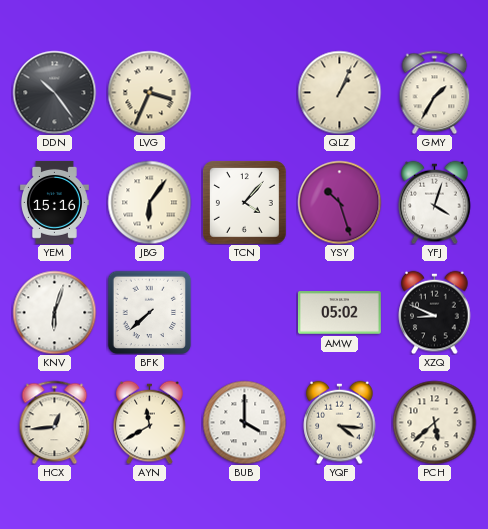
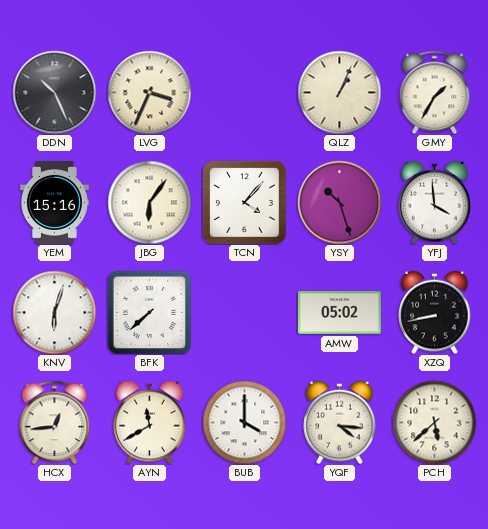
DDN: 10:24 -> 10:26 (54, 92)
YFJ: 4:03 -> 3:59 (435, 202)
XZQ: 8:49 -> 8:43 (435, 312)
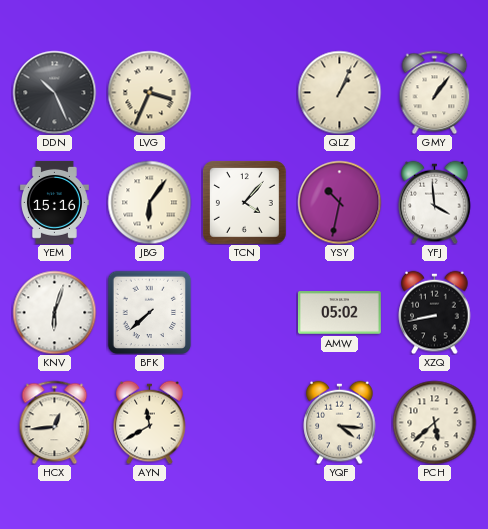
GMY: 1:35 -> 1:06 (435, 92)
YSY: 10:27 -> 10:32 (339, 202)
BUB: 4:00 -> none (244, 422)
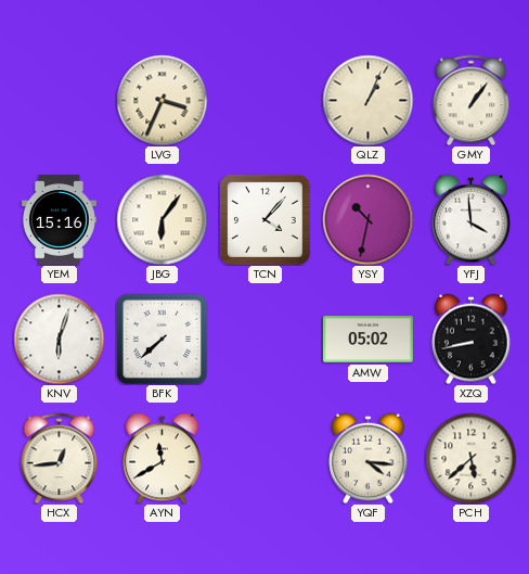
DDN: 10:26 -> none (54, 92)
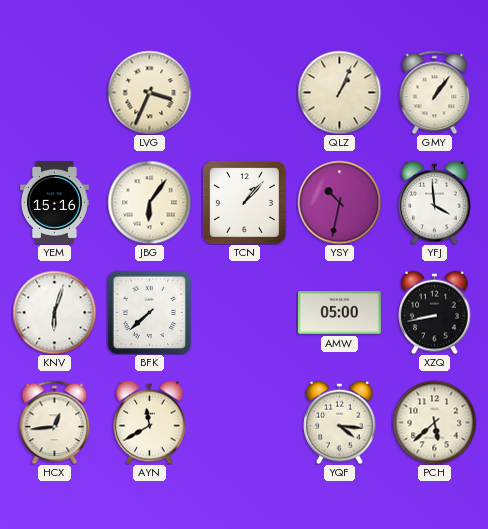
TCN: 4:07 -> 1:07 (244, 202)
AMW: 05:02 -> 05:00 (339, 313)
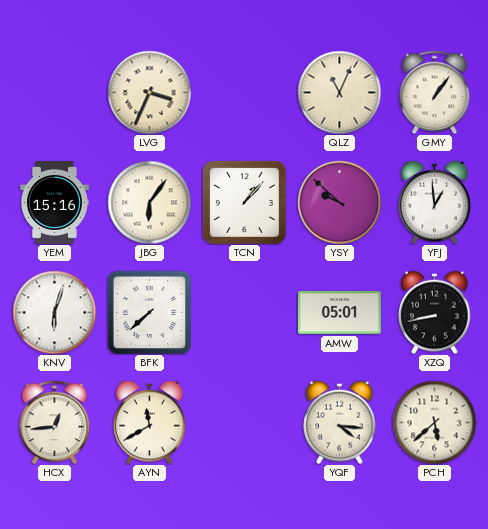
QLZ: 1:04 -> 11:04 (339, 92)
YSY: 10:32 -> 9:52 (339, 202)
YFJ: 3:59 -> 12:59 (435, 202)
AMW: 05:00 -> 05:01 (339, 313)
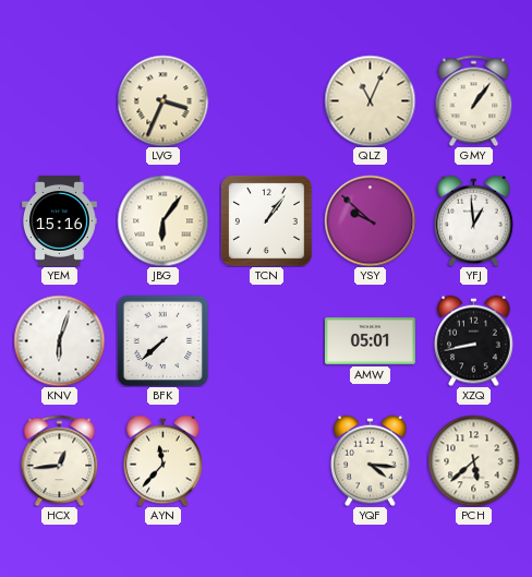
TCN: 1:07 -> 1:06 (266, 220)
AYN: 11:40 -> 11:37 (164, 460)
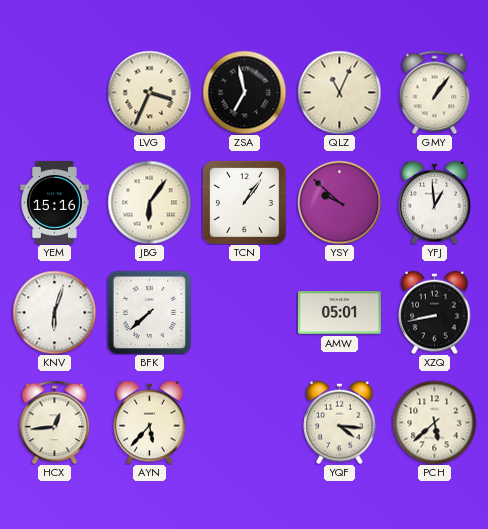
ZSA: none -> 6:58 (244, 92)
AYN: 11:37 -> 5:37 (150, 422)
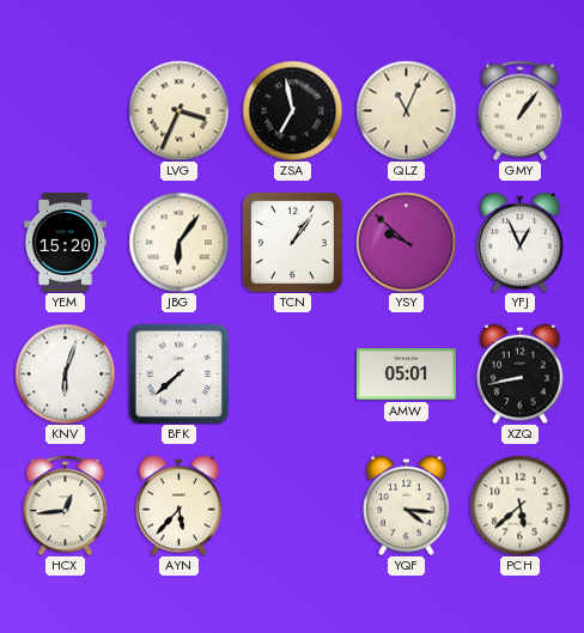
YEM: 15:16 -> 15:20 (65, 242)
YFJ: 12:59 -> 12:56 (521, 242)
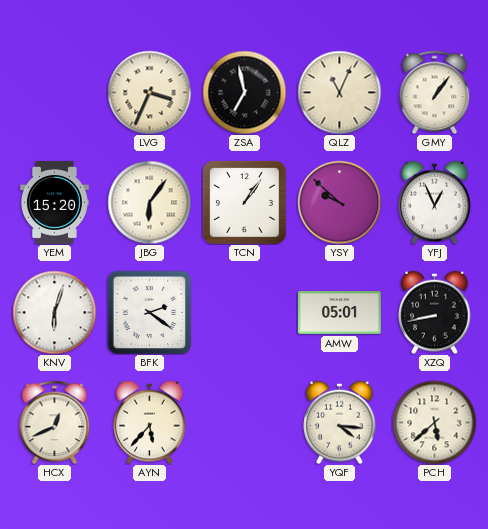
BFK: 7:38 -> 2:21 (149, 312)
HCX: 12:44 -> 12:41 (55, 422)
